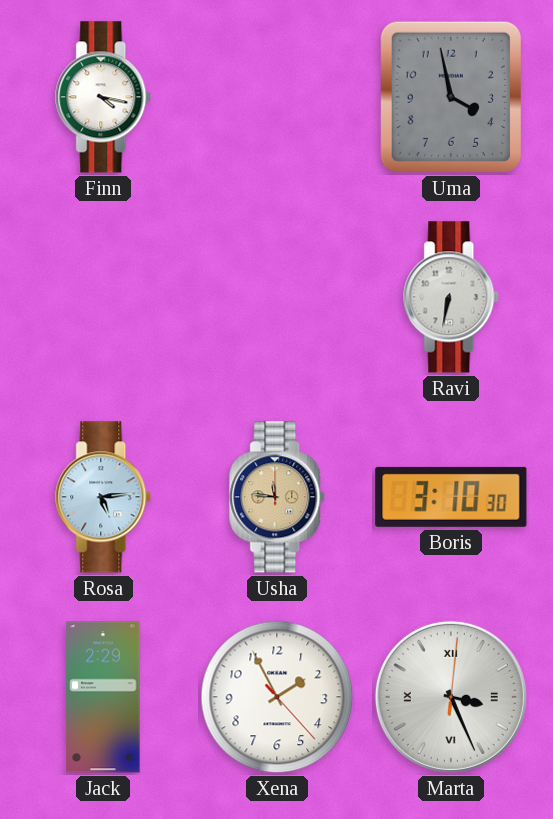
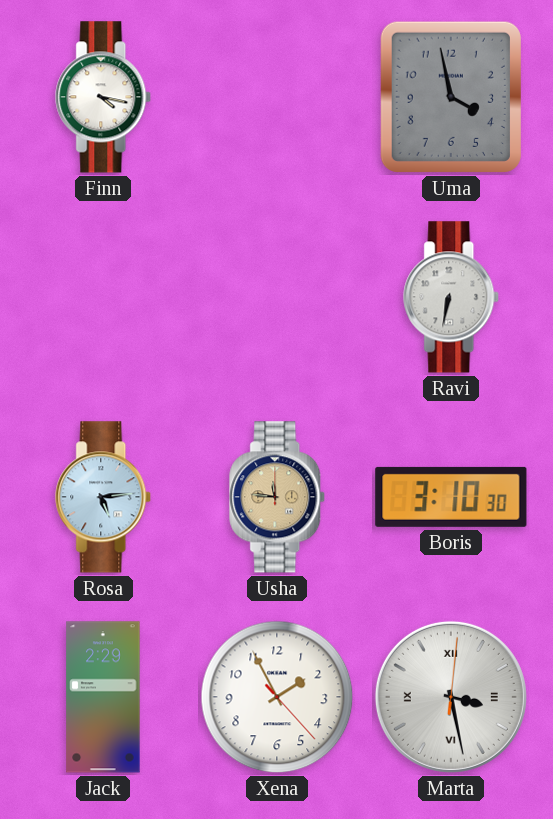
Marta: 3:26 -> 3:28 (451, 697)
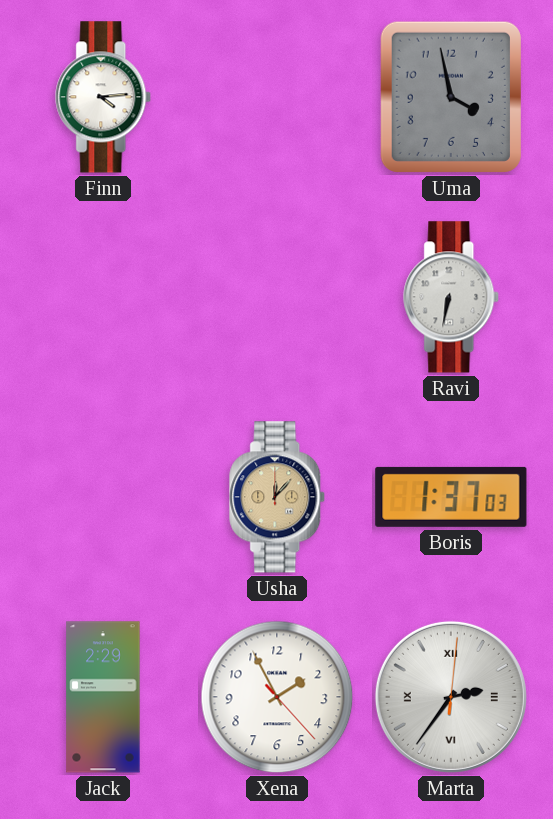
Finn: 4:17 -> 4:14 (104, 97)
Rosa: 5:14 -> none (104, 497)
Usha: 11:46 -> 12:07 (278, 497)
Boris: 3:10 -> 1:37 (451, 497)
Marta: 3:28 -> 2:36 (451, 697)
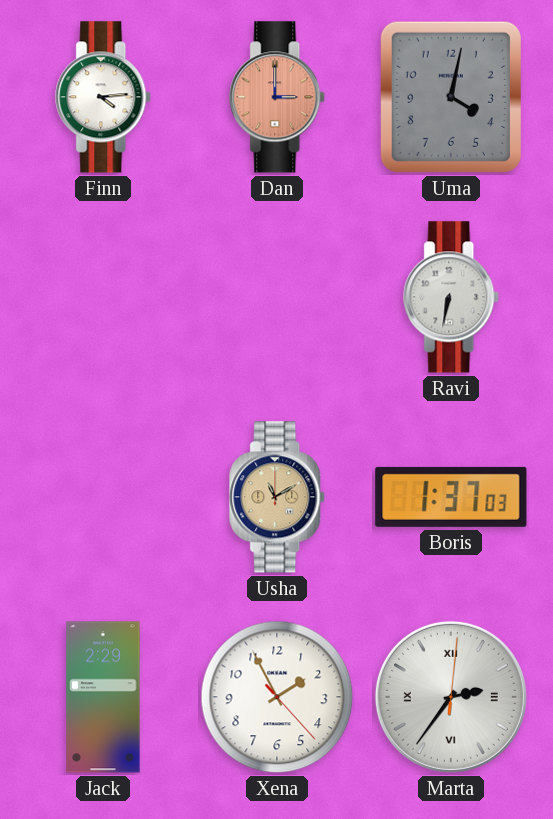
Dan: none -> 3:00 (278, 97)
Uma: 3:58 -> 4:02 (451, 97)
Usha: 12:07 -> 11:10 (278, 497)
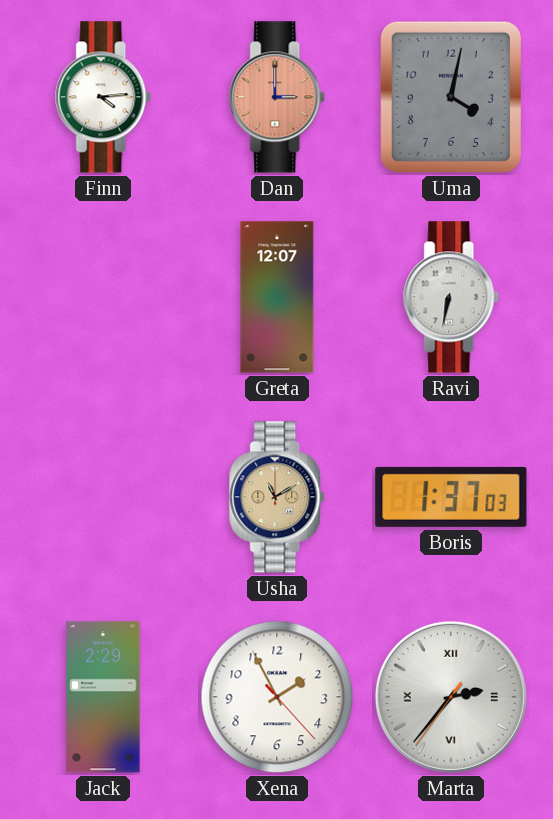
Greta: none -> 12:07 (277, 297)
Marta: 2:36:01 -> 2:36:36 (451, 697)
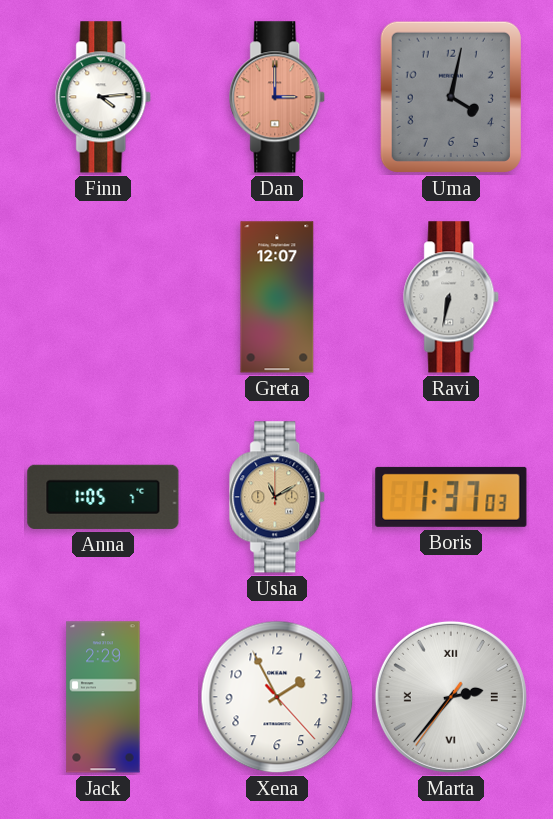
Anna: none -> 1:05 (103, 497)
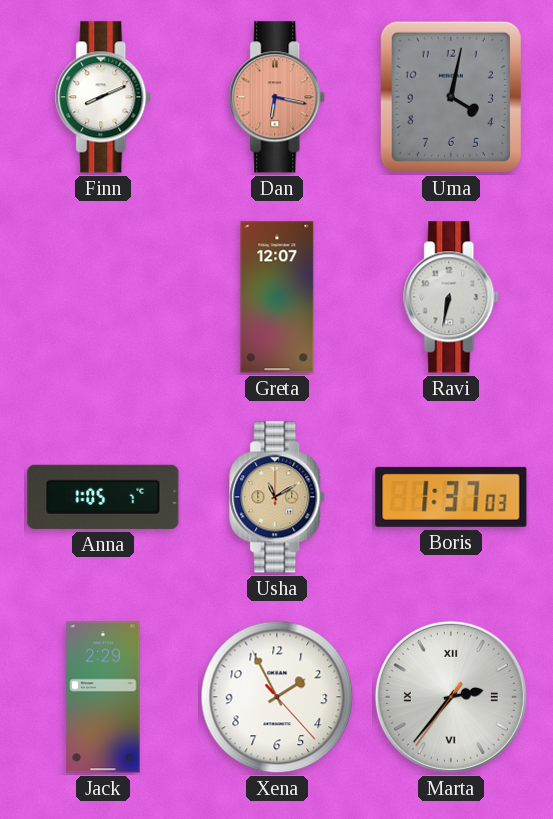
Finn: 4:14 -> 8:11 (104, 97)
Dan: 3:00 -> 6:17 (278, 97)
